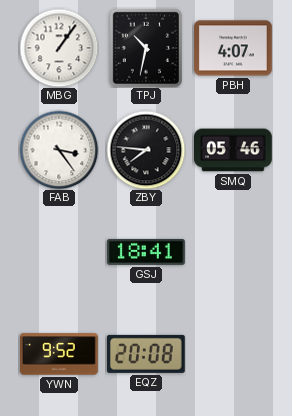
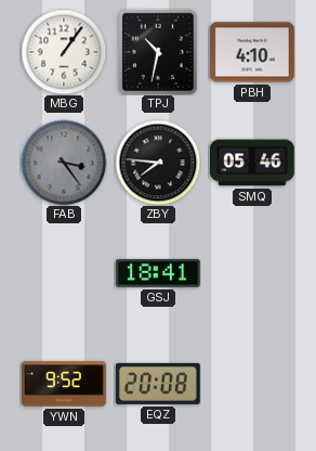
PBH: 4:07 -> 4:10 (252, 52)
FAB dial: white -> grey (64, 163)
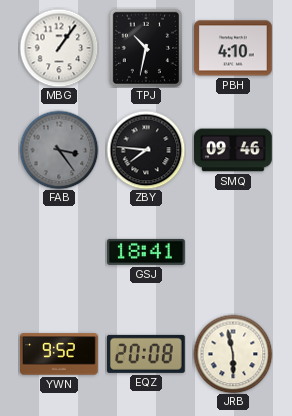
SMQ: 05:46 -> 09:46 (233, 150)
JRB: none -> 5:58 (233, 354)
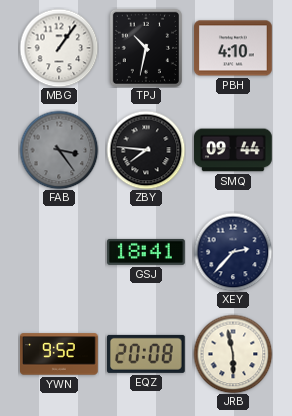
SMQ: 09:46 -> 09:44 (233, 150)
XEY: none -> 2:37 (233, 252)
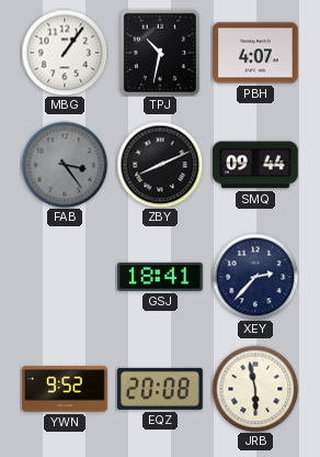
PBH: 4:10 -> 4:07 (255, 53)
ZBY: 7:46 -> 8:11 (160, 165)
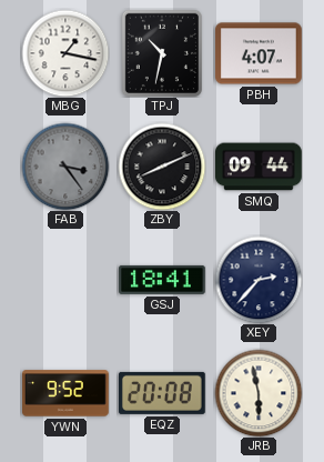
MBG: 1:06 -> 1:17 (65, 53)
